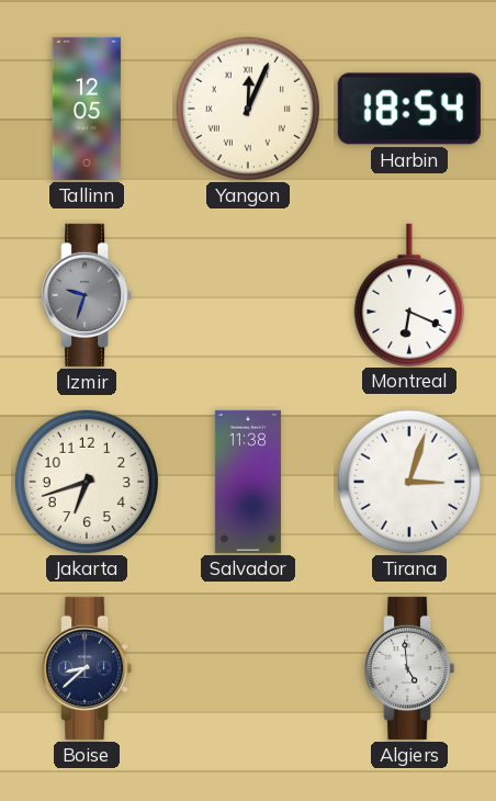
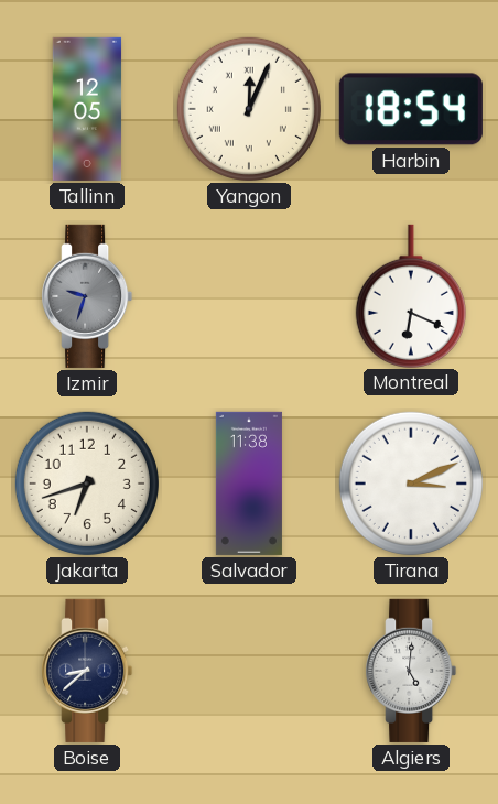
Tirana: 3:03 -> 3:11 (411, 484)
Algiers: 4:59 -> 5:01 (411, 671)
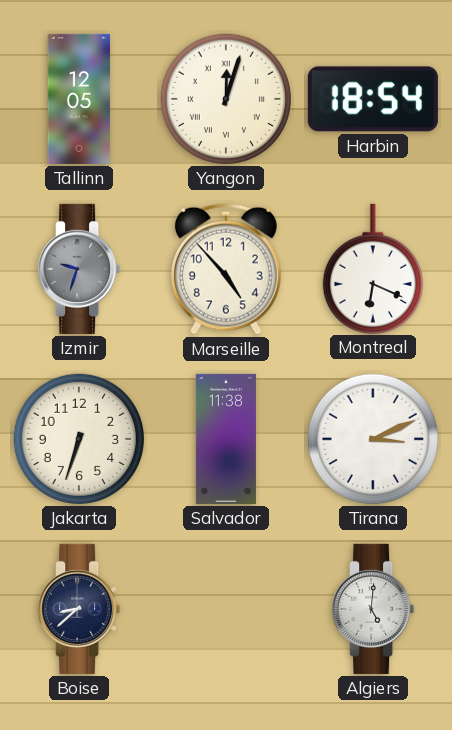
Yangon: 12:04 -> 12:03 (226, 99)
Marseille: none -> 4:53 (226, 269)
Jakarta: 6:42 -> 6:33 (79, 439)
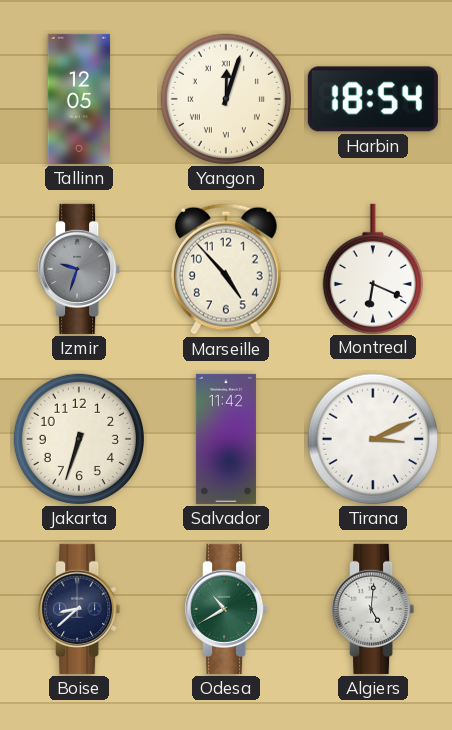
Salvador: 11:38 -> 11:42 (226, 439)
Odesa: none -> 10:40 (226, 609)
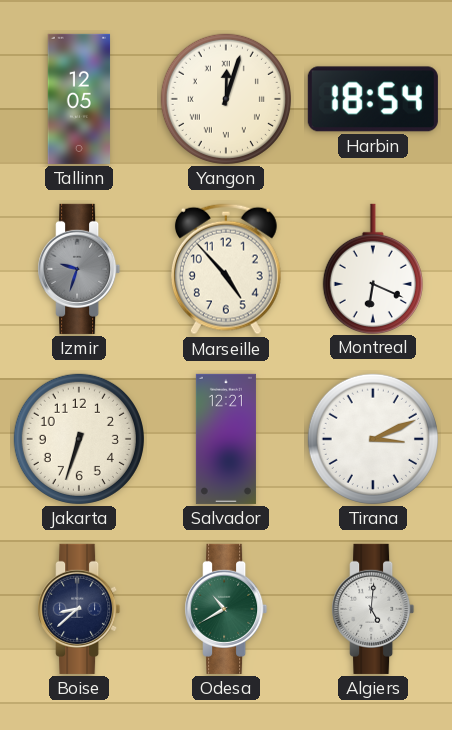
Salvador: 11:42 -> 12:21 (226, 439)
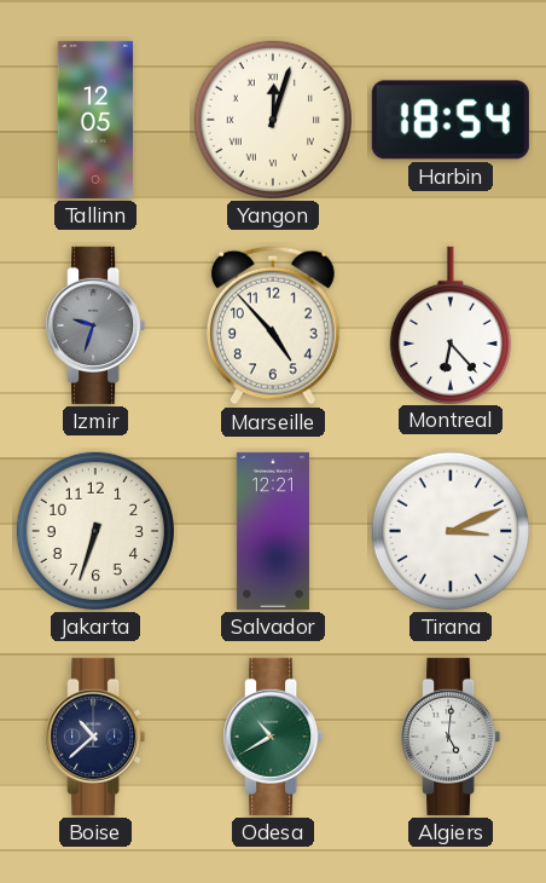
Montreal: 6:19 -> 6:23 (451, 324)
Boise: 8:38 -> 10:38 (95, 737)
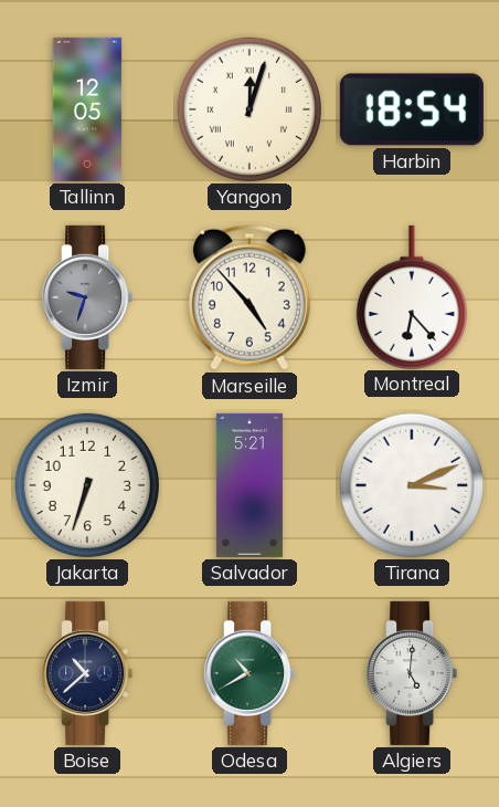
Salvador: 12:21 -> 5:21 (250, 485)
